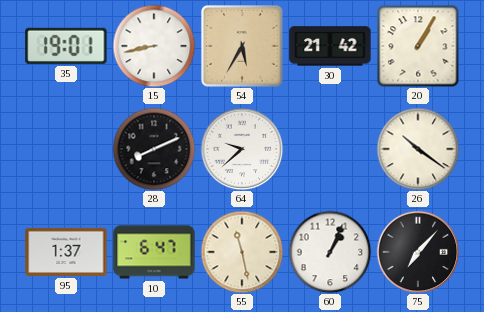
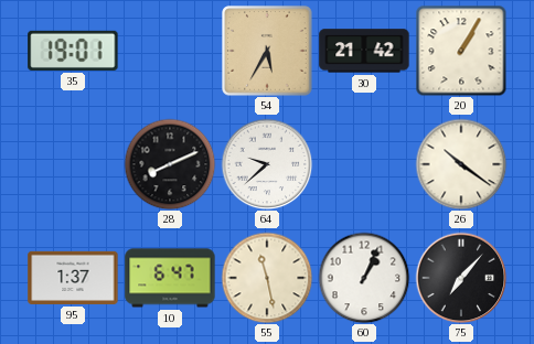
15: 8:43 -> none (154, 46)
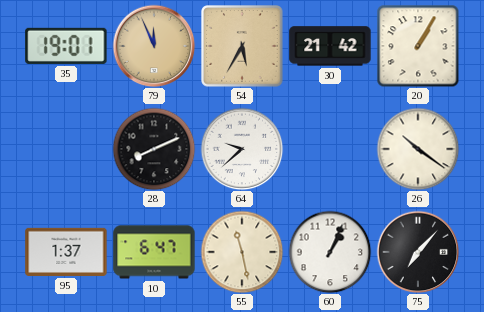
79: none -> 11:56 (154, 46)
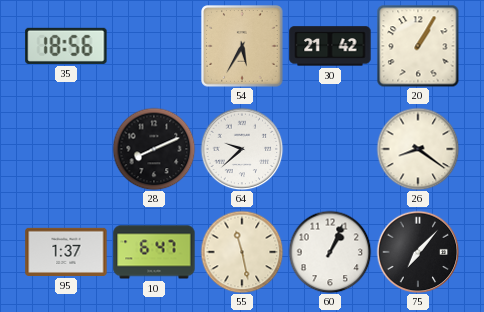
35: 19:01 -> 18:56 (66, 46)
79: 11:56 -> none (154, 46)
26: 10:21 -> 8:21 (418, 149)
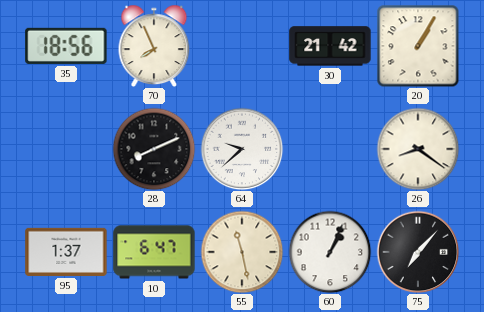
70: none -> 7:56 (154, 46)
54: 5:35 -> none (242, 46)
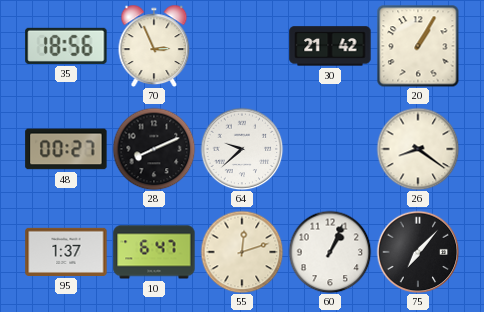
70: 7:56 -> 2:56 (154, 46)
48: none -> 00:27 (66, 149)
55: 11:28 -> 12:12 (242, 252)
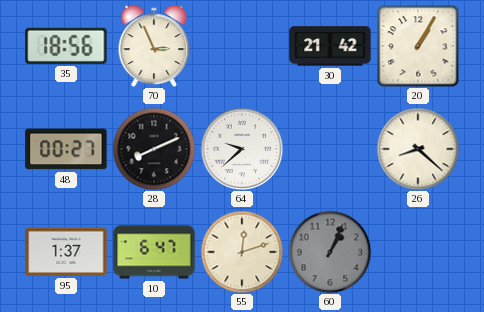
26: 8:21 -> 8:22 (418, 149)
60 dial: white -> grey (330, 252)
75: 7:07 -> none (418, 252)
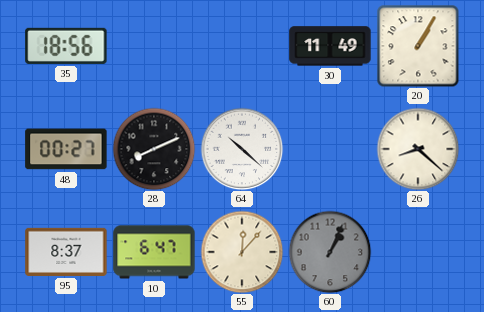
70: 2:56 -> none (154, 46)
30: 21:42 -> 11:49 (330, 46)
64: 9:38 -> 10:22 (242, 149)
95: 1:37 -> 8:37 (66, 252)
55: 12:12 -> 12:07 (242, 252)
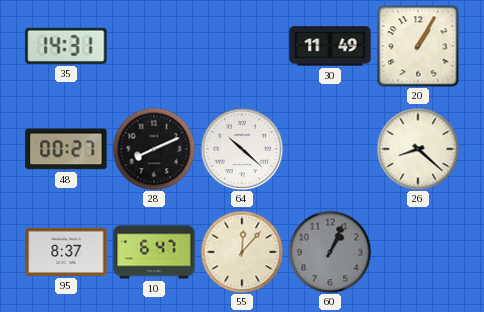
35: 18:56 -> 14:31 (66, 46)
